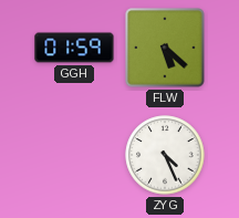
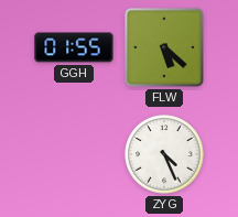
GGH: 01:59 -> 01:55 (74, 47)
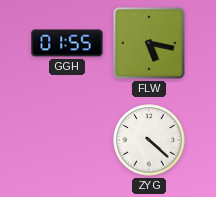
FLW: 5:22 -> 5:17 (149, 43)
ZYG: 4:26 -> 4:22 (149, 140)
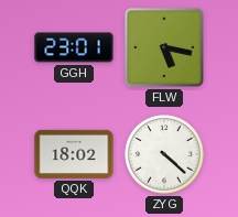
GGH: 01:55 -> 23:01 (74, 47)
QQK: none -> 18:02 (74, 154)
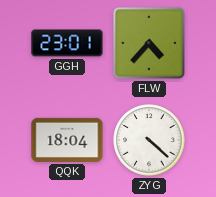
FLW: 5:17 -> 4:37 (149, 43)
QQK: 18:02 -> 18:04 (67, 140)
